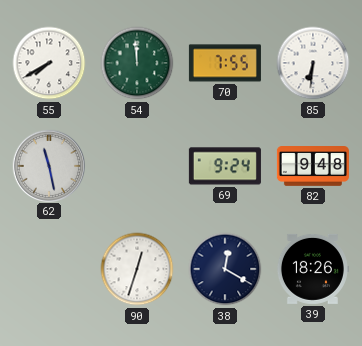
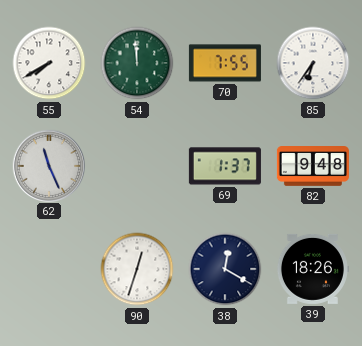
85: 6:31 -> 6:36 (313, 63)
62: 11:28 -> 11:26 (48, 165)
69: 9:24 -> 1:37 (225, 166)
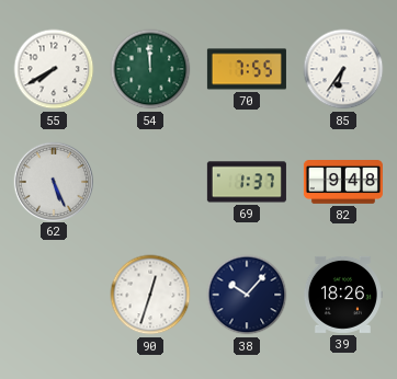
62: 11:26 -> 5:26 (53, 181)
38: 12:20 -> 10:07 (247, 295)
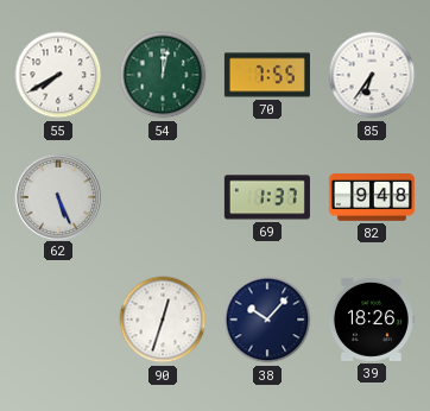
54: 11:59 -> 12:02 (163, 75)
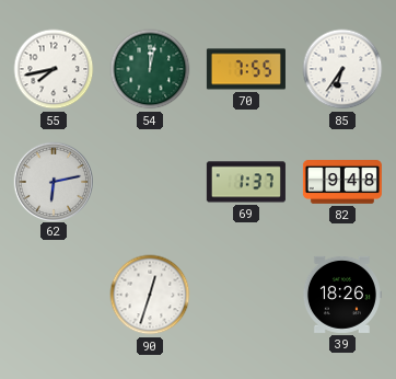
55: 7:40 -> 7:43 (54, 69)
62: 5:26 -> 6:13 (53, 181)
38: 10:07 -> none (267, 320)
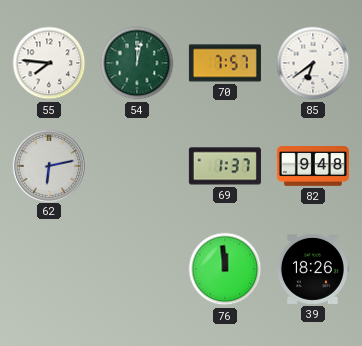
55: 7:43 -> 7:46 (49, 63)
70: 7:55 -> 7:57 (225, 63)
85: 6:36 -> 6:39 (313, 63)
90: 12:33 -> none (150, 295)
76: none -> 11:59 (225, 269)
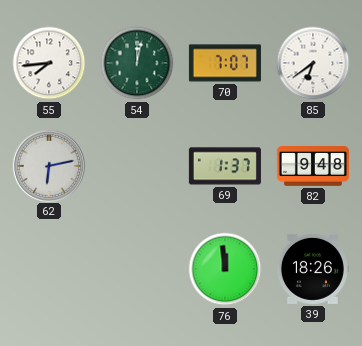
55: 7:46 -> 7:44 (49, 63)
70: 7:57 -> 7:07 (225, 63)
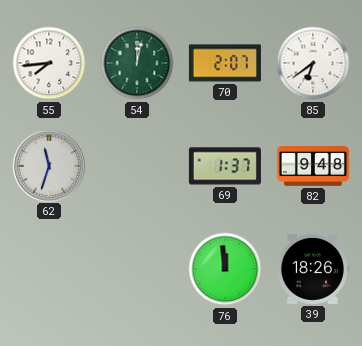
70: 7:07 -> 2:07 (225, 63)
62: 6:13 -> 11:33 (48, 165)
